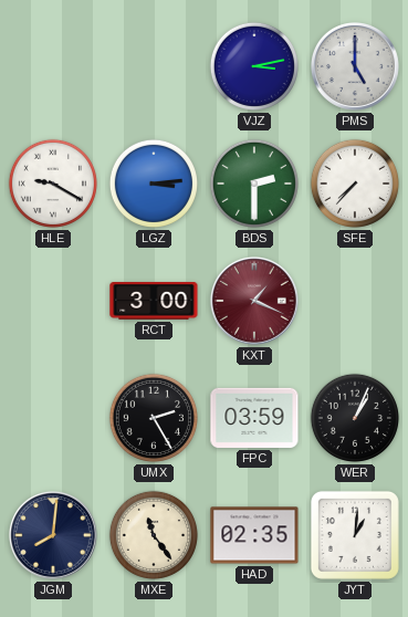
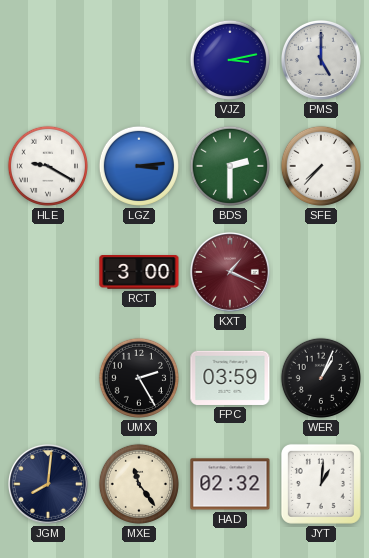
HAD: 02:35 -> 02:32 (230, 484)
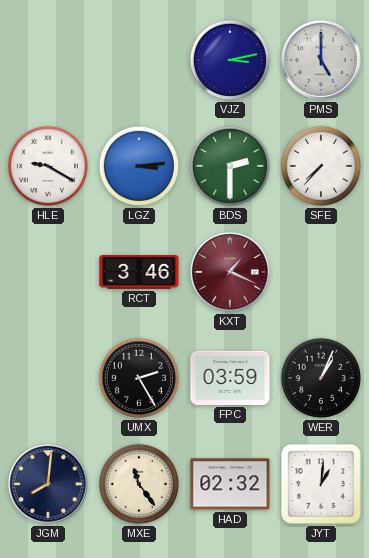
RCT: 3:00 -> 3:46 (139, 272)
